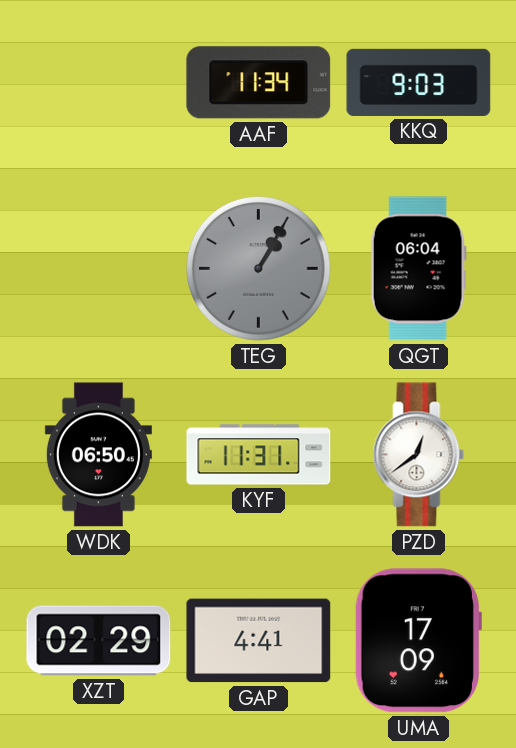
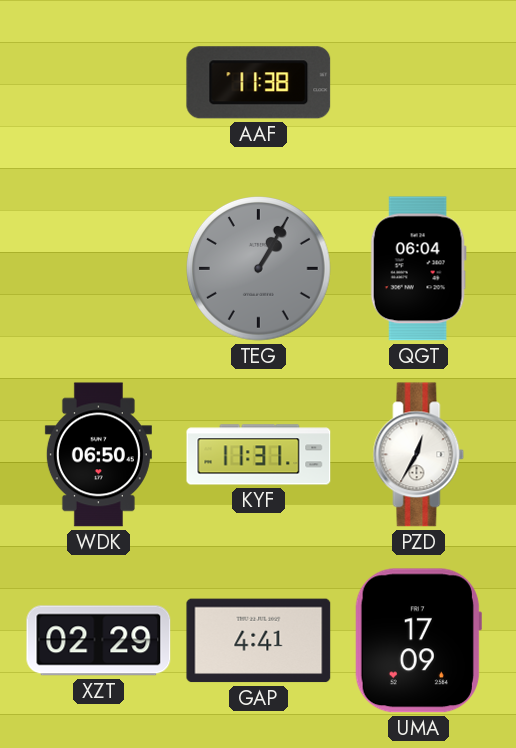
AAF: 11:34 -> 11:38 (259, 83)
KKQ: 9:03 -> none (419, 82)
PZD: 12:39 -> 12:35 (419, 455)
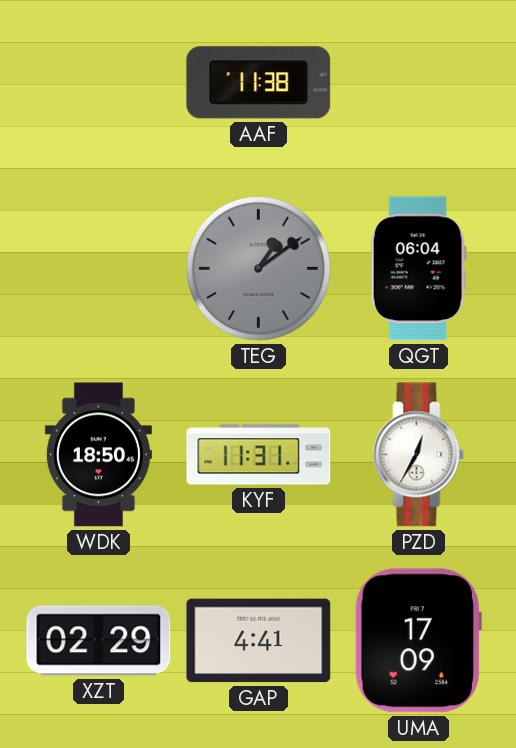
TEG: 1:05 -> 1:09 (259, 269)
WDK: 06:50 -> 18:50 (98, 455)
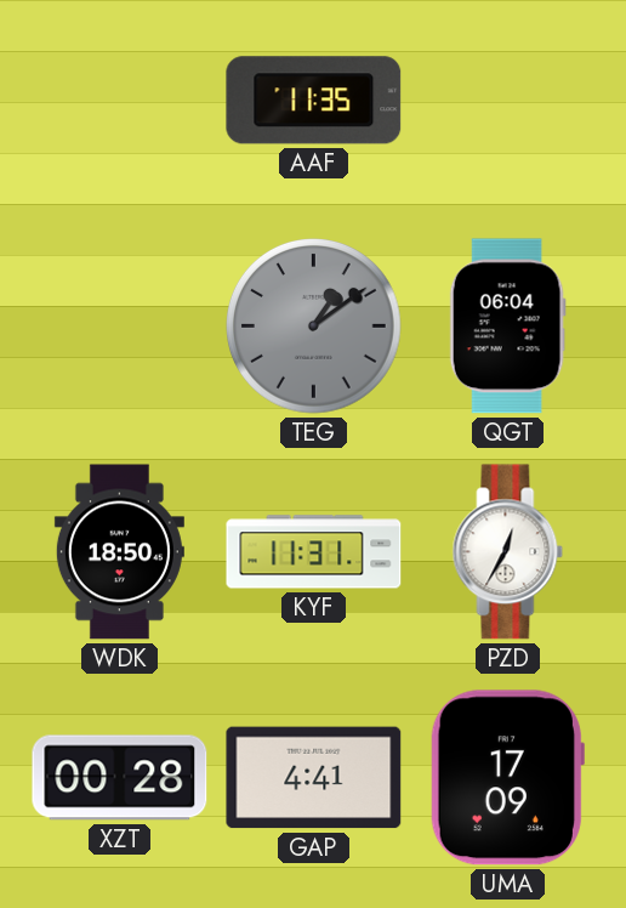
AAF: 11:38 -> 11:35 (314, 101)
XZT: 02:29 -> 00:28 (120, 778)
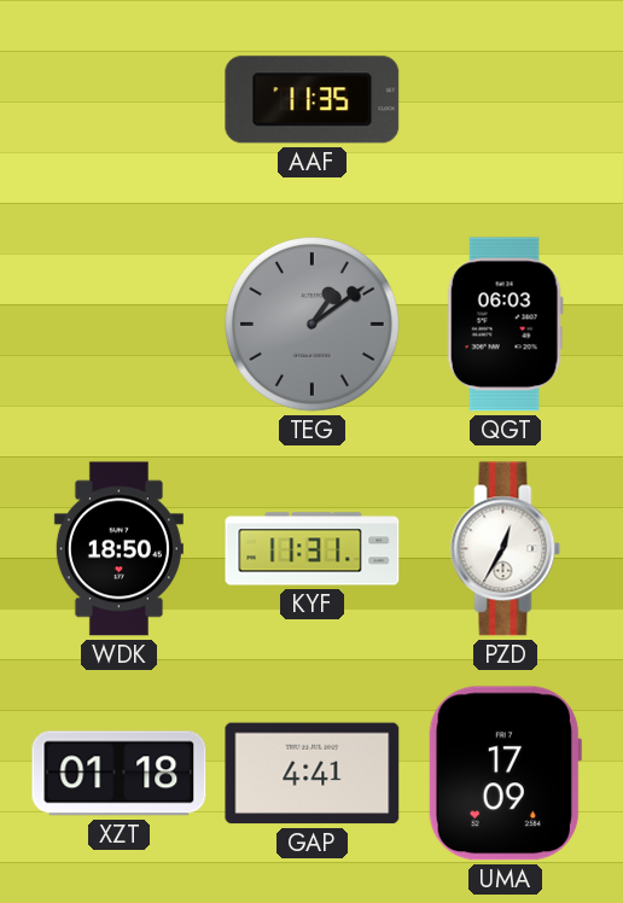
QGT: 06:04 -> 06:03 (505, 325)
XZT: 00:28 -> 01:18 (120, 774)
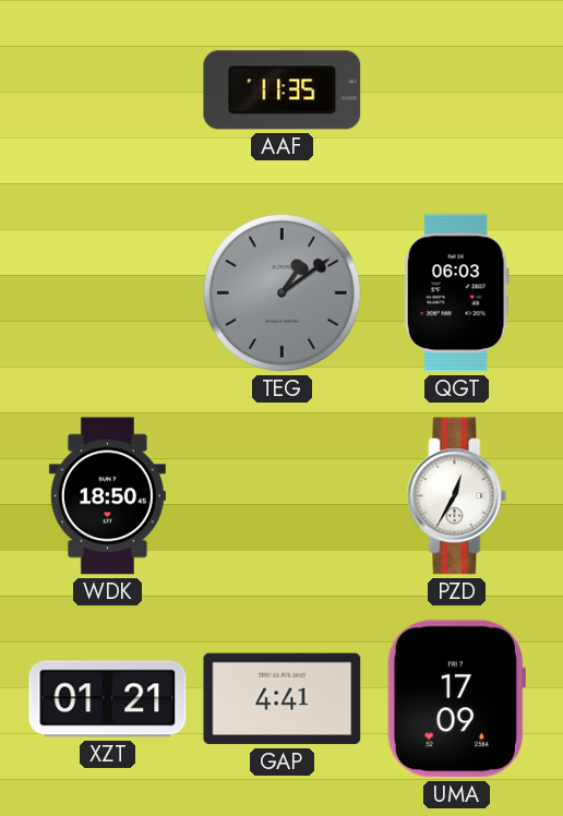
KYF: 11:31 -> none (313, 549)
XZT: 01:18 -> 01:21 (108, 699)
